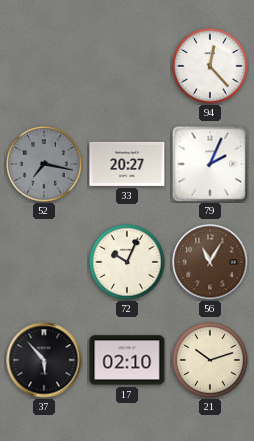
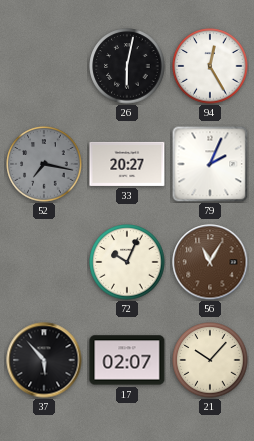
26: none -> 6:02 (127, 66)
94: 12:23 -> 12:25 (210, 66)
17: 02:10 -> 02:07 (127, 360)
21: 10:12 -> 10:07 (210, 360)
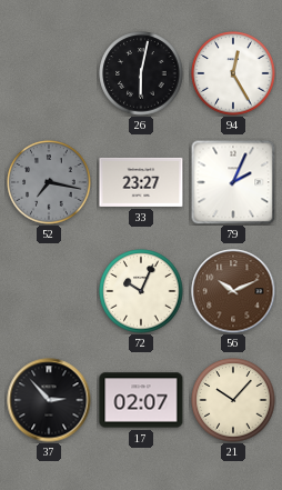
33: 20:27 -> 23:27 (141, 182)
56: 11:05 -> 10:11 (233, 291)
37: 5:53 -> 2:53 (49, 400)
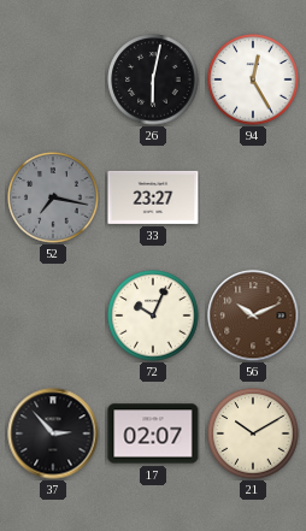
79: 2:04 -> none (233, 182)
21: 10:07 -> 10:10 (253, 433)
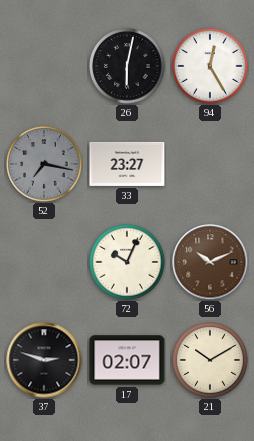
37: 2:53 -> 2:48 (44, 360)
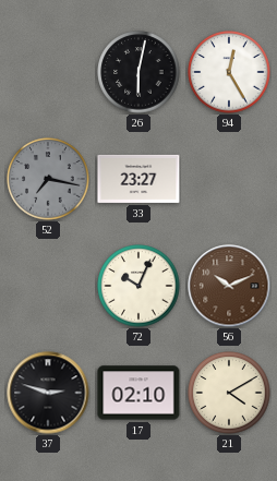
17: 02:07 -> 02:10 (138, 393)
21: 10:10 -> 4:10 (229, 393)
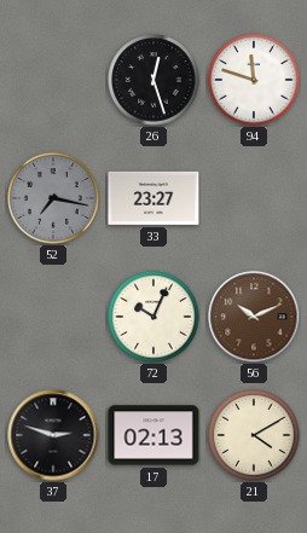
26: 6:02 -> 12:27 (153, 80)
94: 12:25 -> 11:48 (254, 80)
17: 02:10 -> 02:13 (153, 435)
